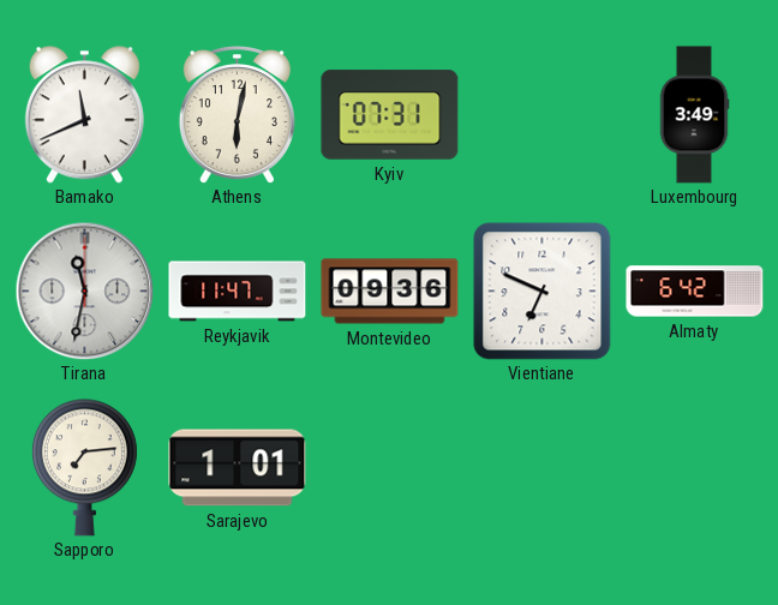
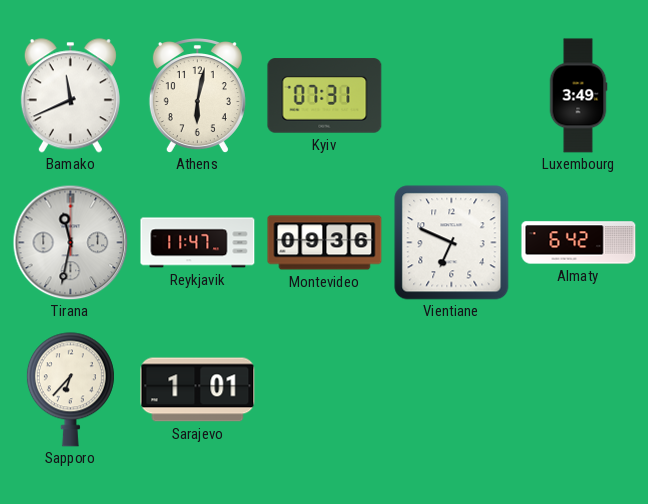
Sapporo: 7:14 -> 6:37 (70, 390)
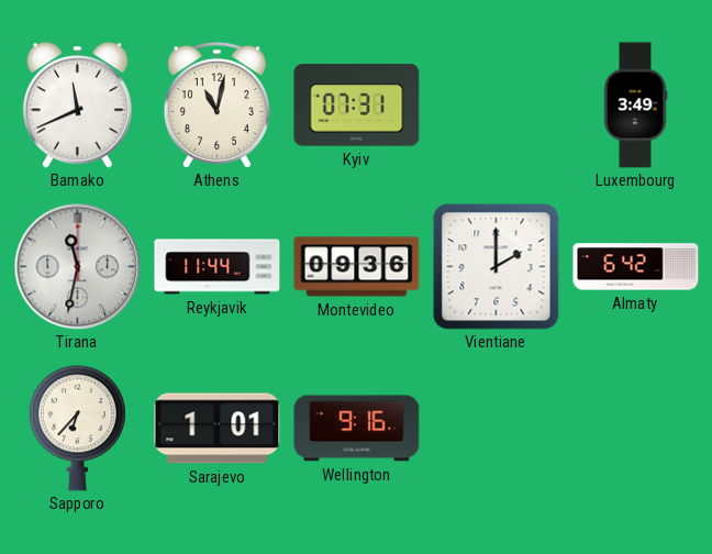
Athens: 6:02 -> 11:02 (216, 106)
Reykjavik: 11:47 -> 11:44 (218, 267)
Vientiane: 6:49 -> 2:00 (497, 267)
Wellington: none -> 9:16 (357, 429)
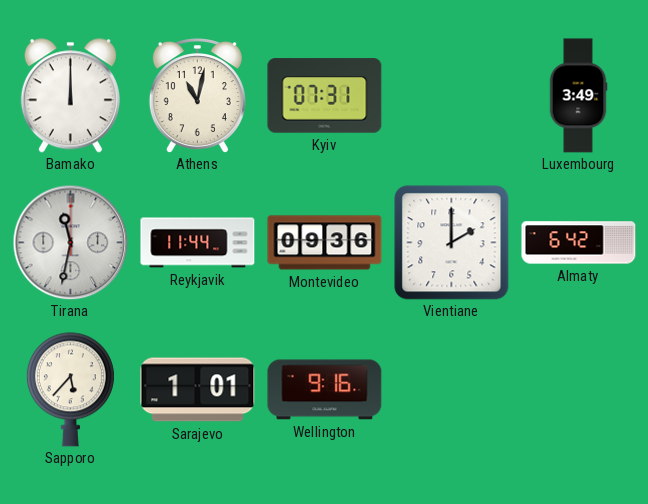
Bamako: 11:41 -> 12:00 (70, 96)
Sapporo: 6:37 -> 5:37 (70, 390)
